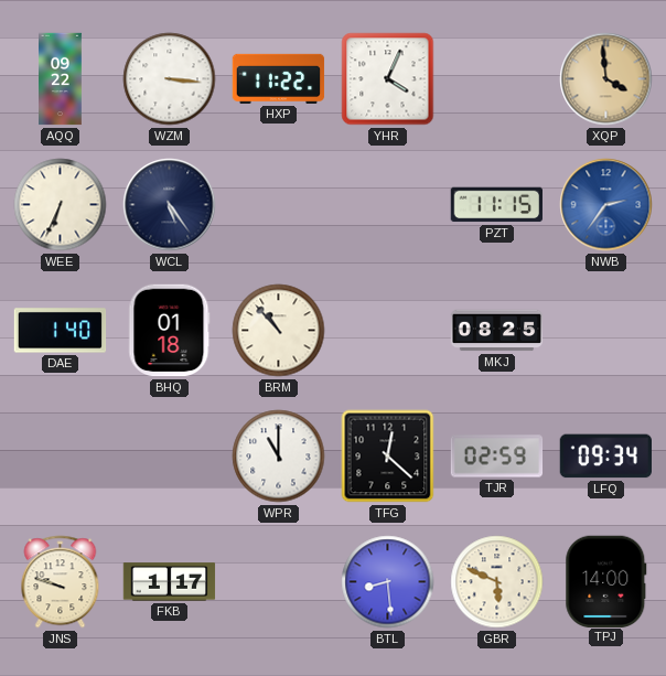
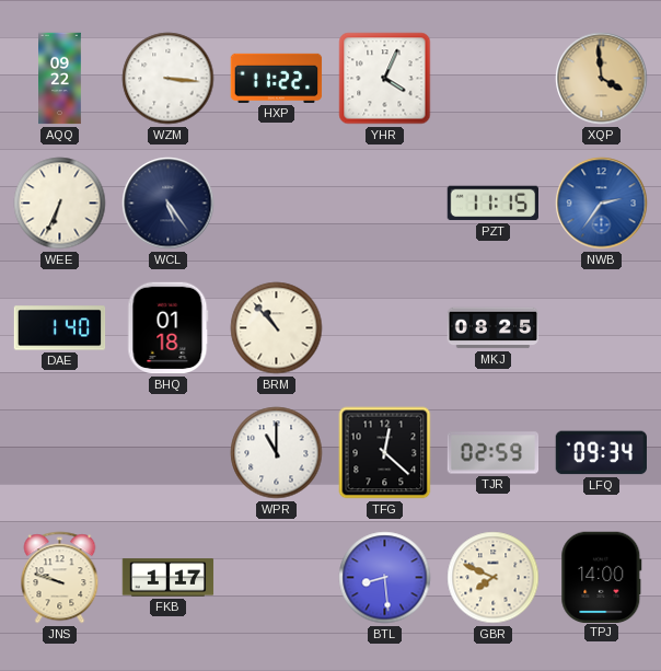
GBR: 5:49 -> 7:49 (494, 578)
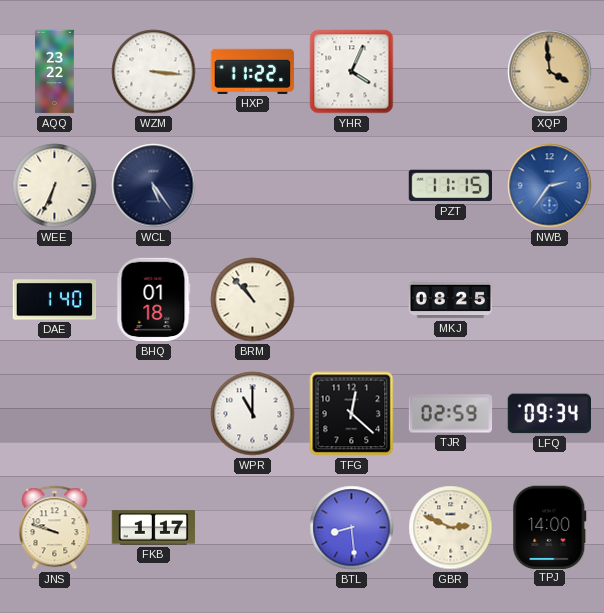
AQQ: 09:22 -> 23:22 (55, 72)
GBR: 7:49 -> 2:49 (451, 528)
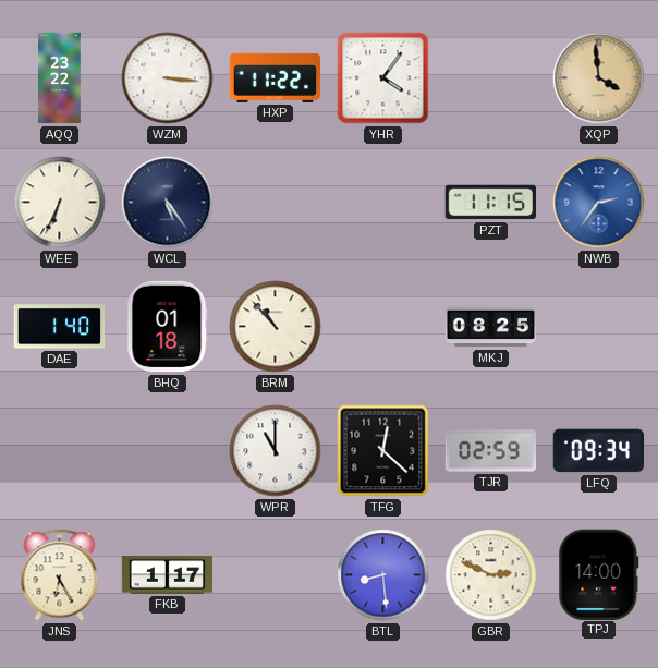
YHR: 4:04 -> 4:06 (383, 78)
JNS: 9:48 -> 6:25 (60, 575)
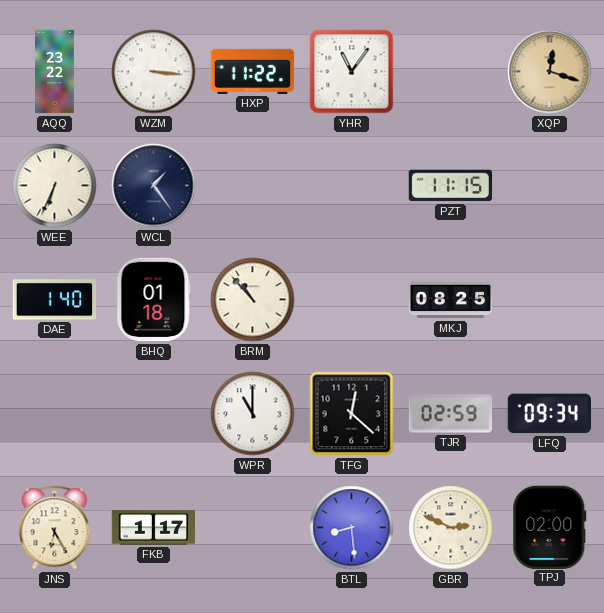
YHR: 4:06 -> 11:06 (352, 72)
XQP: 3:59 -> 12:18 (550, 72)
WCL: 5:24 -> 1:24 (154, 186)
NWB: 2:36 -> none (599, 203)
TPJ: 14:00 -> 02:00 (550, 527)
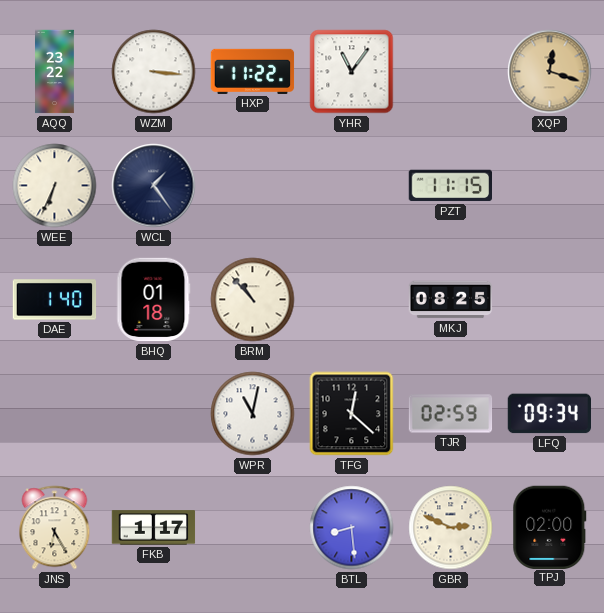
WPR: 11:00 -> 11:02 (253, 414)
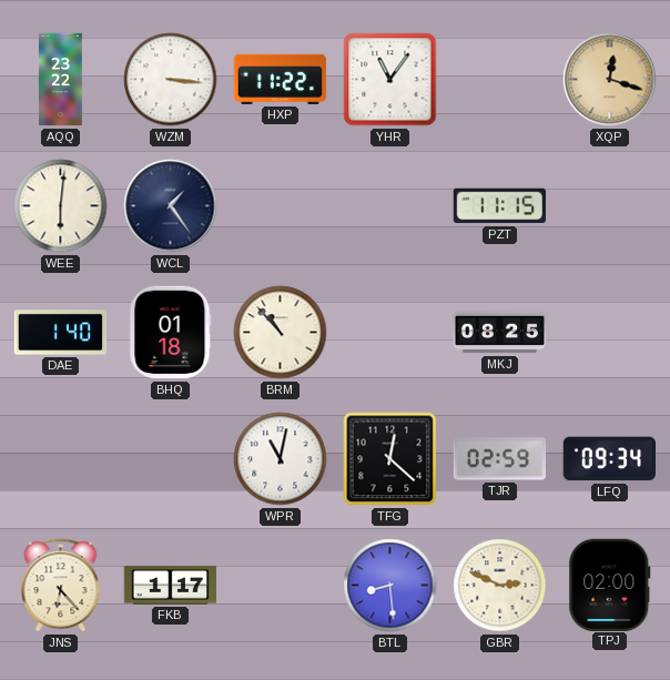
WEE: 6:34 -> 6:01 (61, 206)
JNS: 6:25 -> 6:23 (61, 586)
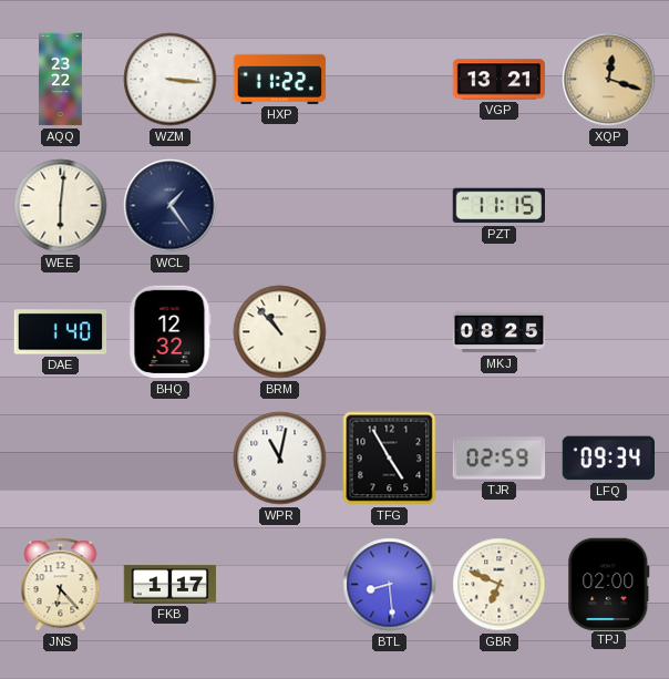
YHR: 11:06 -> none (390, 80)
VGP: none -> 13:21 (500, 80)
BHQ: 01:18 -> 12:32 (171, 332)
TFG: 12:22 -> 4:55 (390, 459)
GBR: 2:49 -> 6:49 (500, 585)
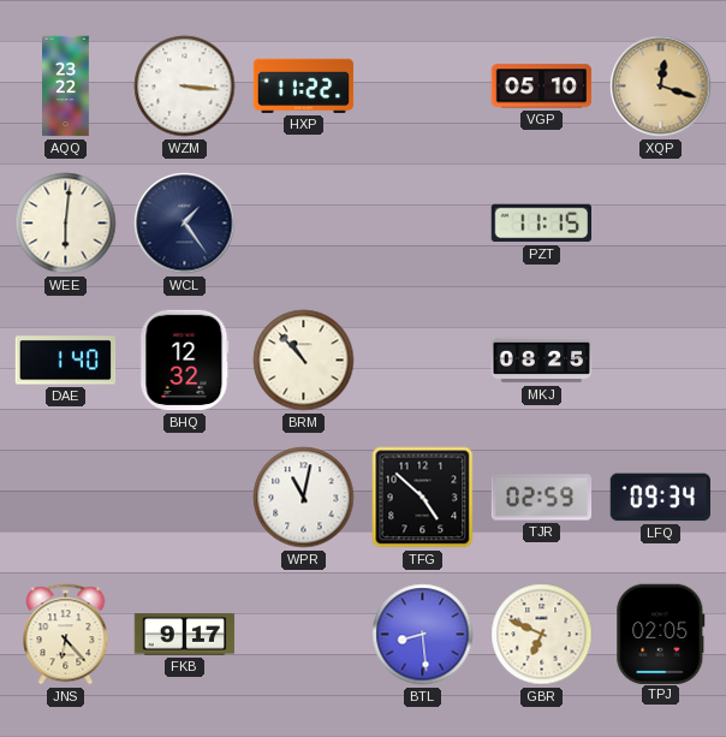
VGP: 13:21 -> 05:10 (542, 87)
TFG: 4:55 -> 4:52 (423, 498)
FKB: 1:17 -> 9:17 (185, 635)
TPJ: 02:00 -> 02:05 (661, 634)
